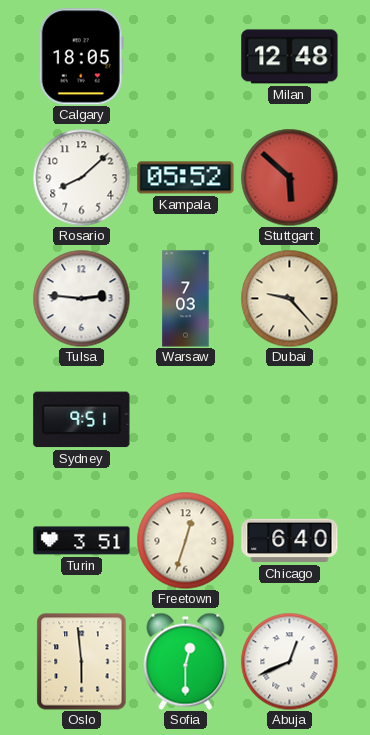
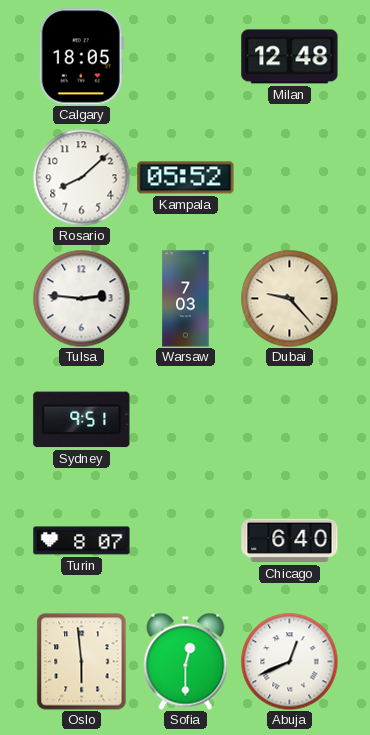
Stuttgart: 5:52 -> none (289, 177)
Turin: 3:51 -> 8:07 (82, 541)
Freetown: 12:33 -> none (185, 540)
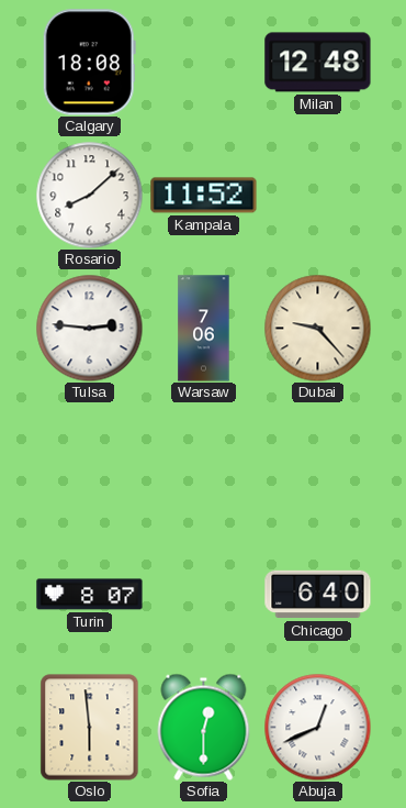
Calgary: 18:05 -> 18:08 (89, 63)
Kampala: 05:52 -> 11:52 (204, 196)
Warsaw: 7:03 -> 7:06 (204, 329)
Sydney: 9:51 -> none (82, 420)
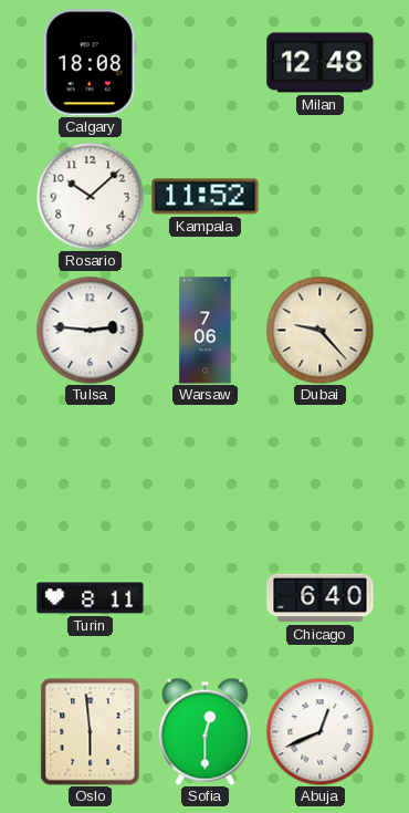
Rosario: 8:08 -> 10:08 (90, 196)
Turin: 8:07 -> 8:11 (91, 598)
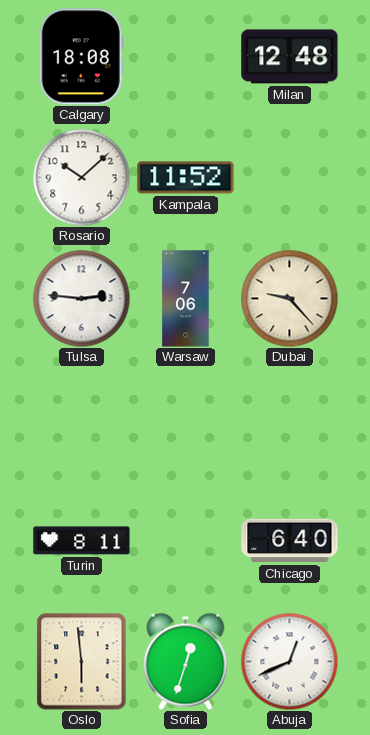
Sofia: 12:30 -> 12:33 (186, 661)
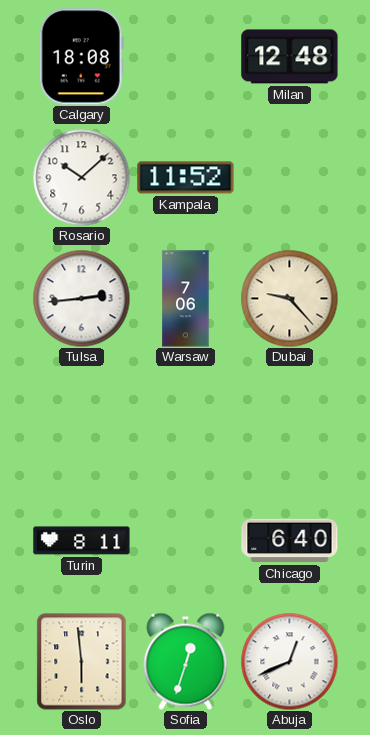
Tulsa: 2:46 -> 2:44 (81, 298)
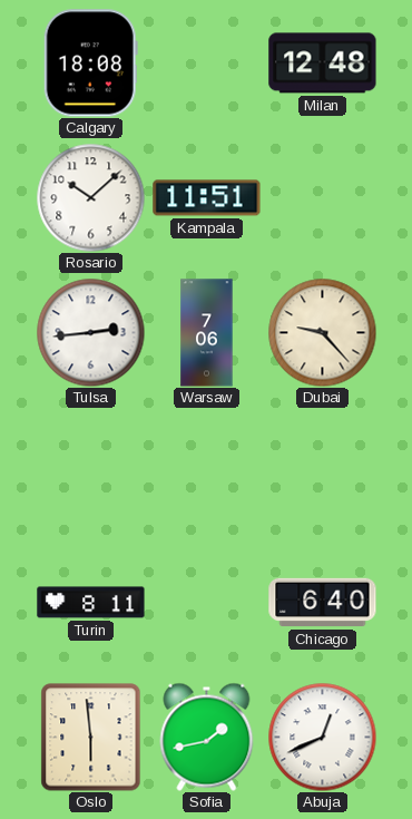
Kampala: 11:52 -> 11:51 (207, 198)
Sofia: 12:33 -> 1:43 (207, 737)
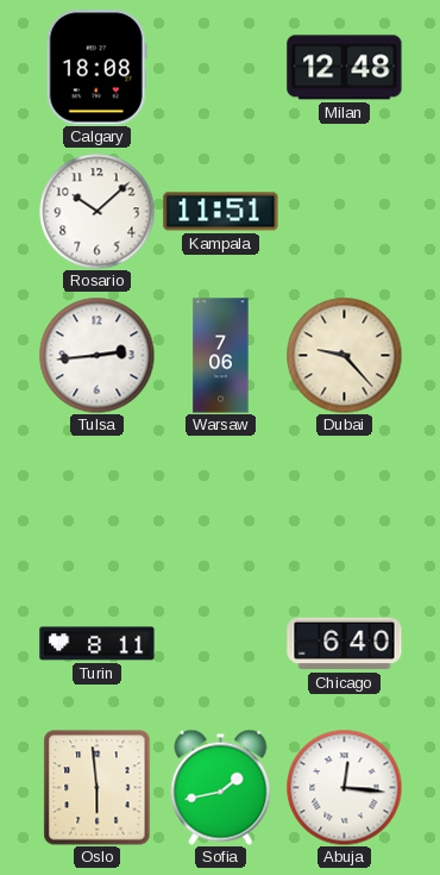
Abuja: 12:41 -> 12:16 (344, 787)
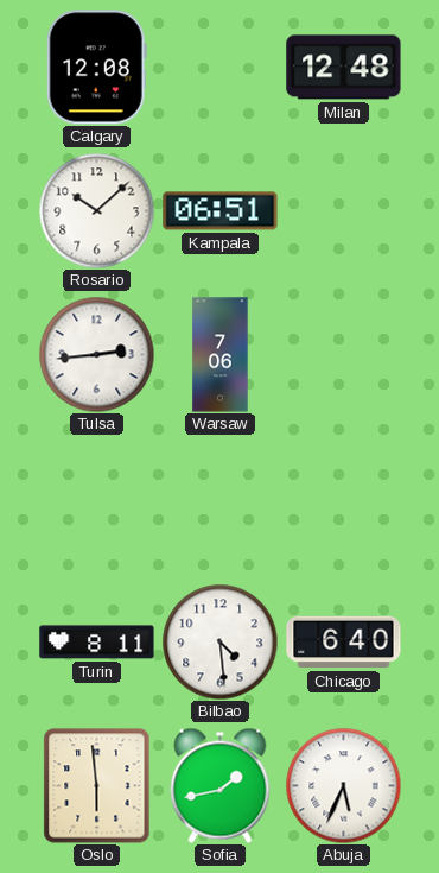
Calgary: 18:08 -> 12:08 (96, 68)
Kampala: 11:51 -> 06:51 (221, 211)
Dubai: 9:23 -> none (344, 355)
Bilbao: none -> 4:29 (220, 641)
Abuja: 12:16 -> 5:34 (343, 785)
